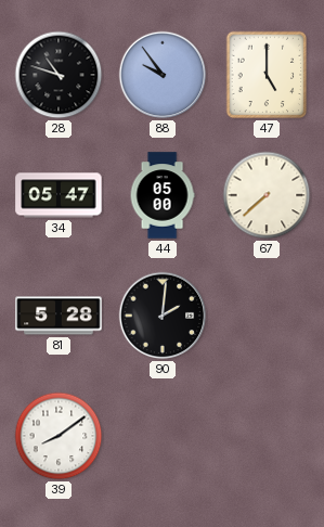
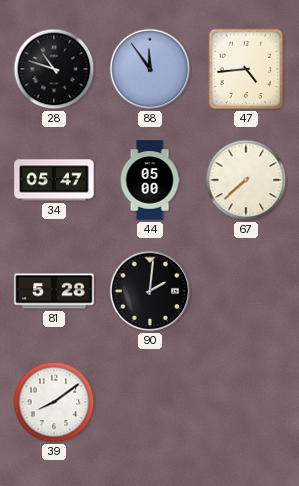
88: 9:54 -> 11:54 (150, 69)
47: 5:00 -> 4:44 (246, 69)
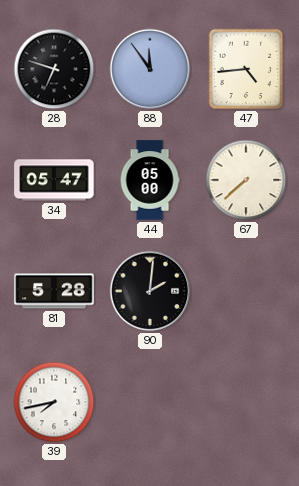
28: 10:48 -> 6:48 (54, 69)
39: 8:09 -> 7:43 (54, 402)
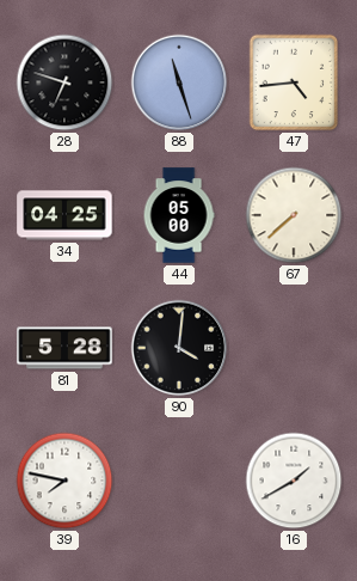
88: 11:54 -> 11:27 (179, 82)
34: 05:47 -> 04:25 (64, 215)
90: 2:01 -> 4:01 (179, 348)
39: 7:43 -> 7:47 (64, 481)
16: none -> 1:40 (294, 481)
